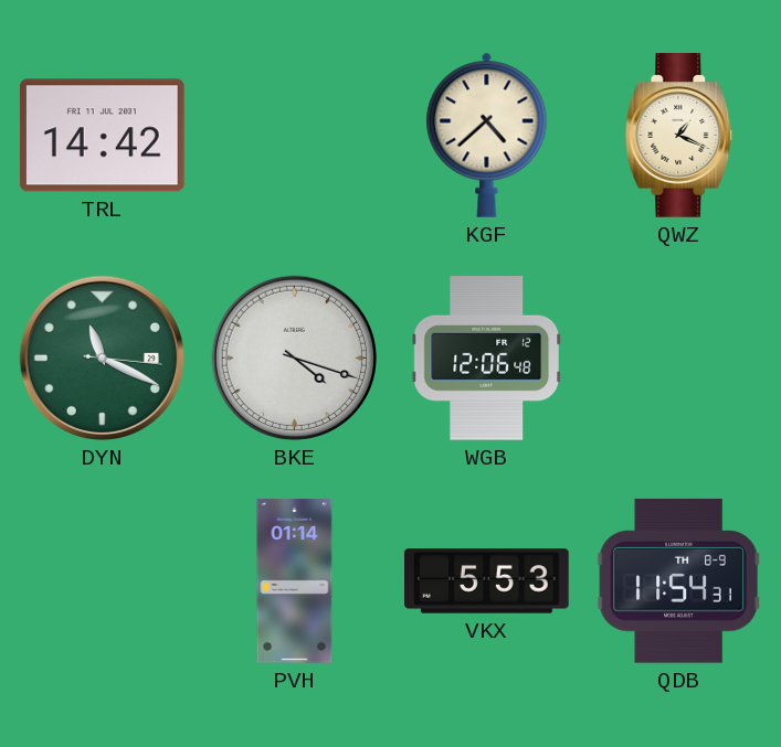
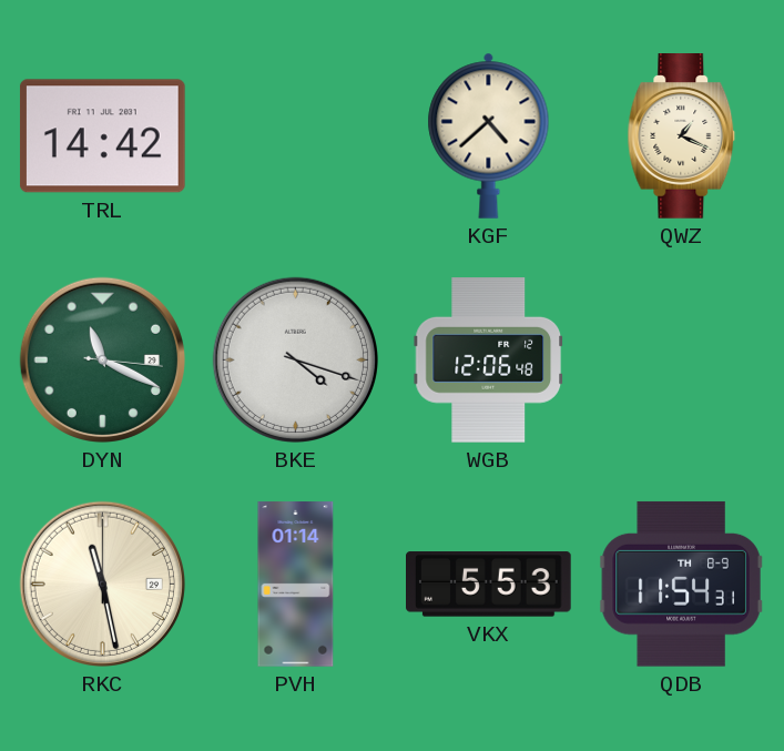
RKC: none -> 11:28 (102, 583)
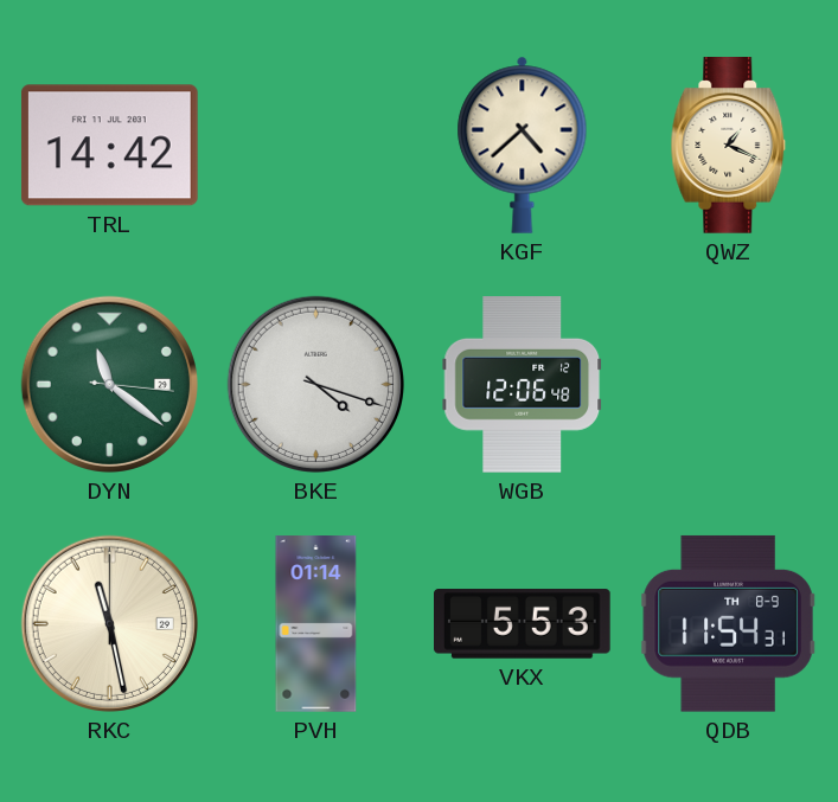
DYN: 11:19 -> 11:21 (109, 384)
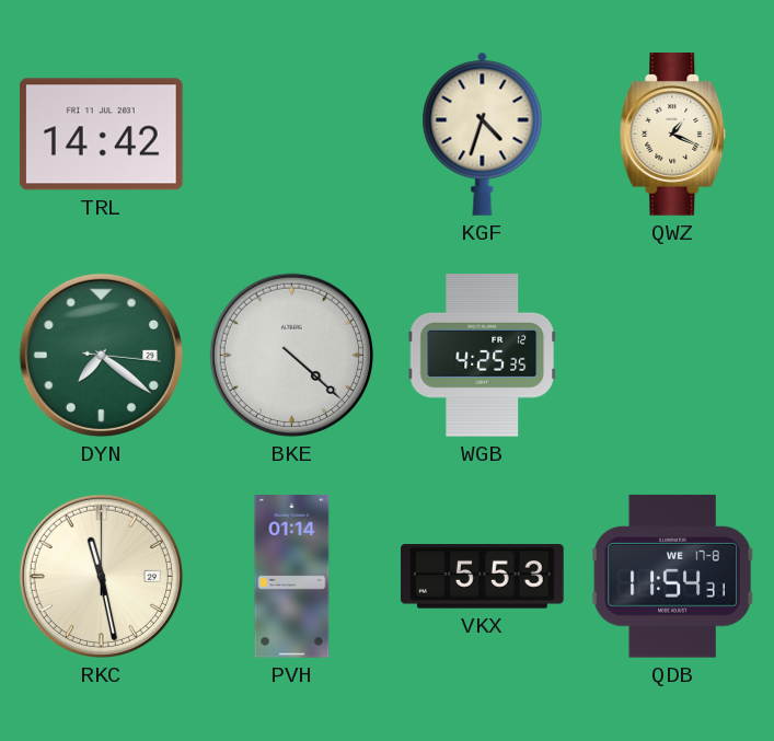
KGF: 4:38 -> 4:33 (483, 134)
DYN: 11:21 -> 7:21 (101, 355)
BKE: 4:18 -> 4:22 (291, 355)
WGB: 12:06 -> 4:25 (483, 356)
QDB date: TH 8-9 -> WE 17-8 (672, 576)
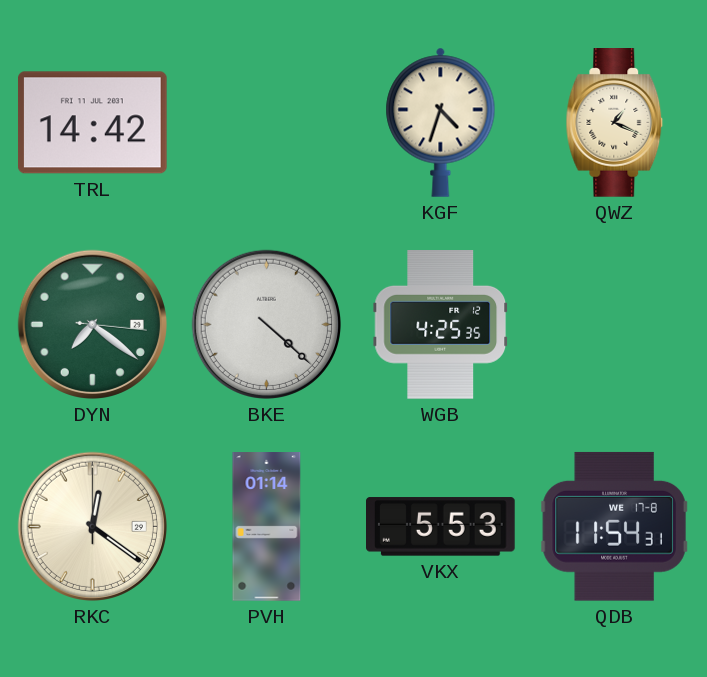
RKC: 11:28 -> 12:21 (92, 526)
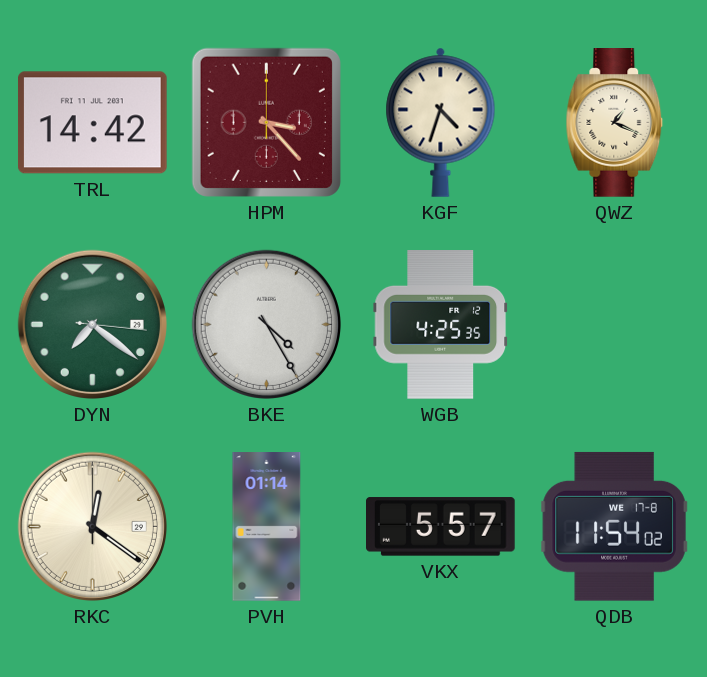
HPM: none -> 3:23 (266, 122)
BKE: 4:22 -> 4:25 (266, 324)
VKX: 5:53 -> 5:57 (441, 527)
QDB: 11:54:31 -> 11:54:02 (614, 526)
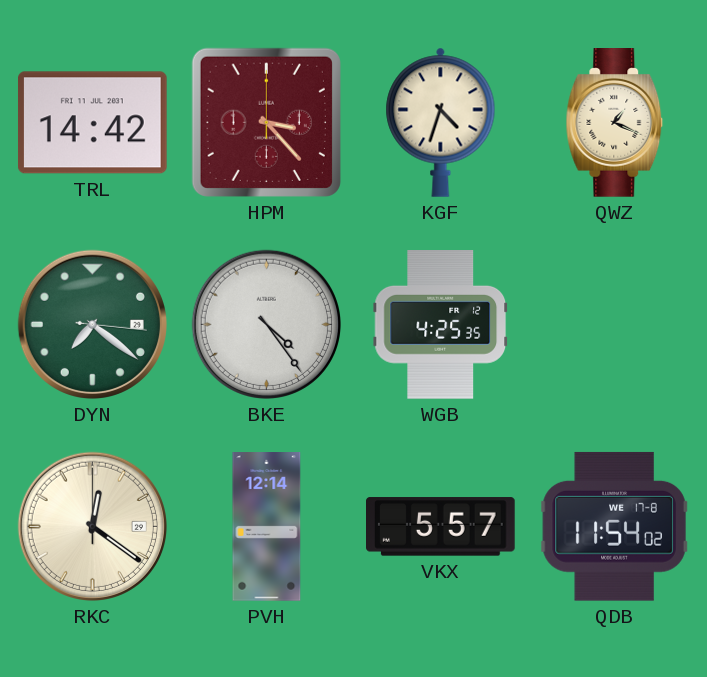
BKE: 4:25 -> 4:24 (266, 324)
PVH: 01:14 -> 12:14 (267, 527)
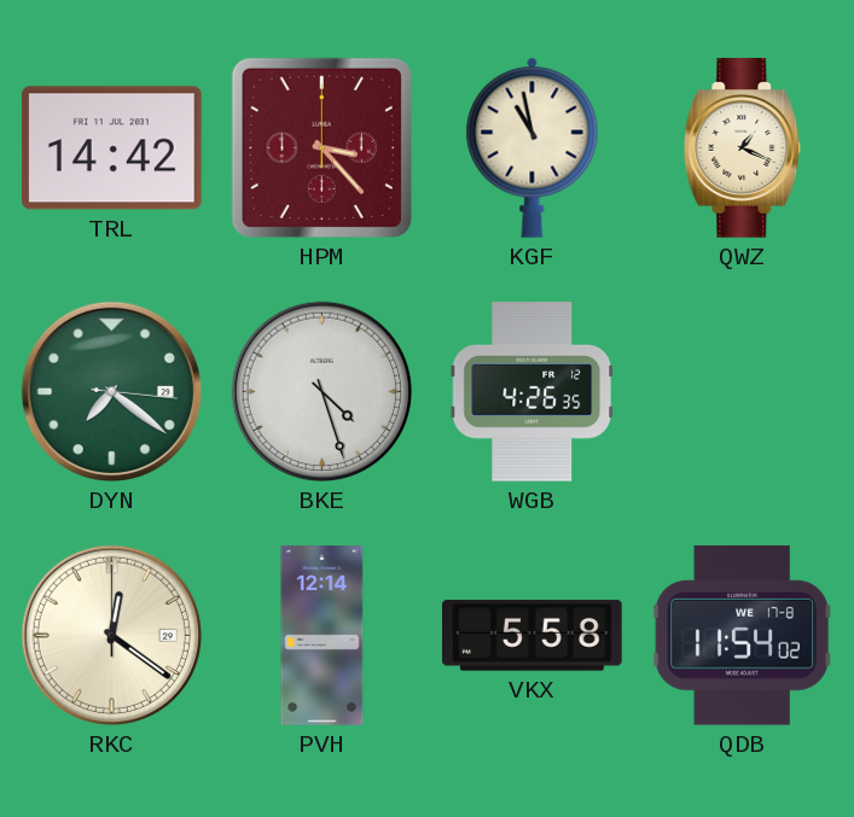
KGF: 4:33 -> 10:58 (533, 147)
BKE: 4:24 -> 4:27 (321, 391)
WGB: 4:25 -> 4:26 (533, 392)
VKX: 5:57 -> 5:58 (533, 636)
